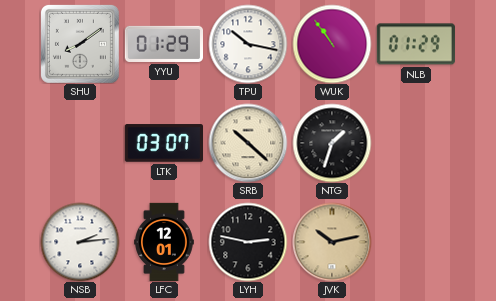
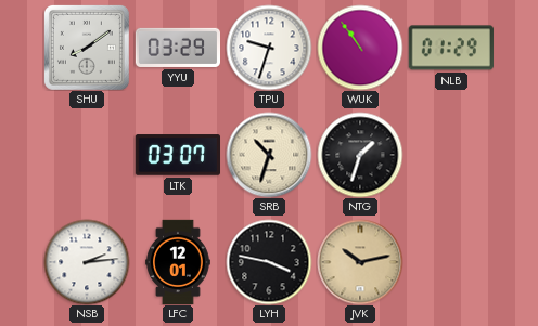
YYU: 01:29 -> 03:29 (177, 48)
TPU: 10:17 -> 9:33 (269, 48)
SRB: 10:22 -> 10:33 (269, 155)
LYH: 2:47 -> 3:47 (269, 262)
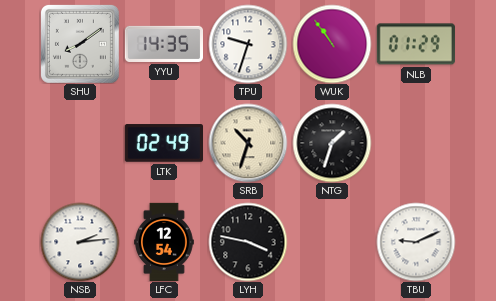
YYU: 03:29 -> 14:35 (163, 44)
LTK: 03:07 -> 02:49 (163, 143)
LFC: 12:01 -> 12:54 (164, 242)
JVK: 10:13 -> none (360, 262)
TBU: none -> 9:11 (416, 242)
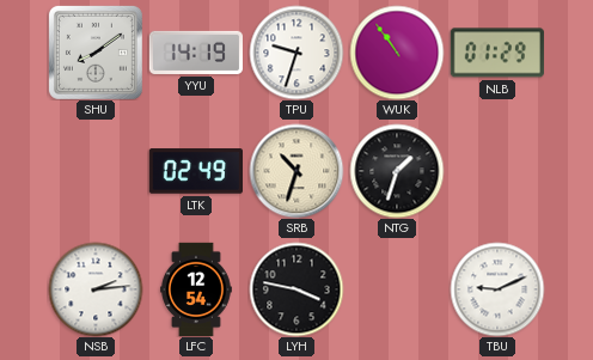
YYU: 14:35 -> 14:19 (195, 53)
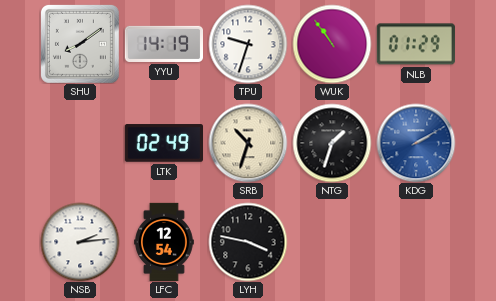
KDG: none -> 2:10 (416, 143)
TBU: 9:11 -> none (497, 289)
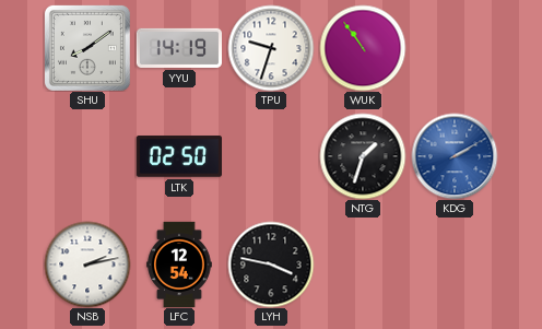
NLB: 01:29 -> none (416, 44)
LTK: 02:49 -> 02:50 (178, 156)
SRB: 10:33 -> none (248, 143)
NSB: 2:14 -> 2:13 (87, 265)
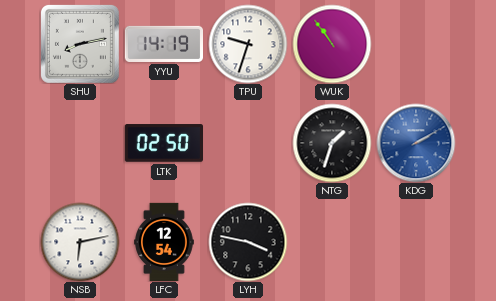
SHU: 8:09 -> 8:13 (80, 44)
NSB: 2:13 -> 6:13 (80, 242)
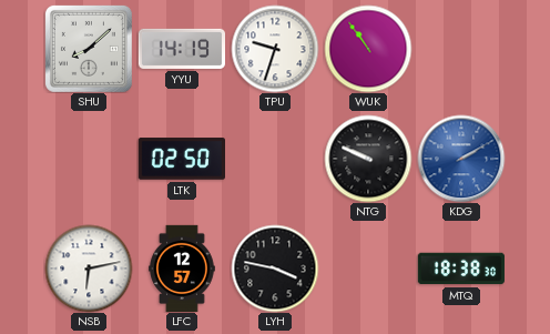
SHU: 8:13 -> 8:08 (89, 49)
NTG: 1:33 -> 9:49 (368, 159)
LFC: 12:54 -> 12:57 (182, 269)
MTQ: none -> 18:38 (461, 269)
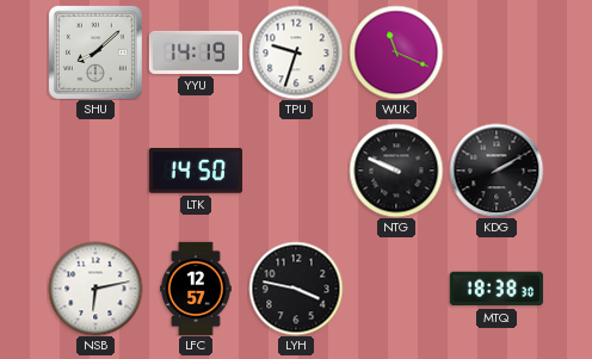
WUK: 10:54 -> 11:19 (396, 52)
LTK: 02:50 -> 14:50 (195, 171)
KDG dial: blue -> black (497, 171)
